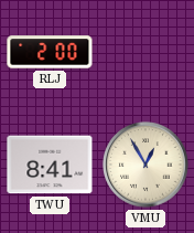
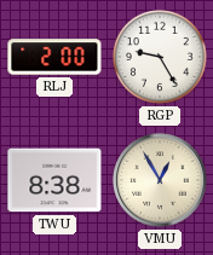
RGP: none -> 9:25 (160, 57)
TWU: 8:41 -> 8:38 (54, 180)
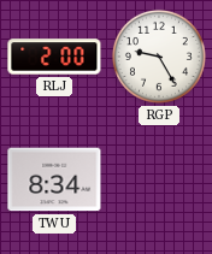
TWU: 8:38 -> 8:34 (54, 179)
VMU: 12:55 -> none (160, 180)
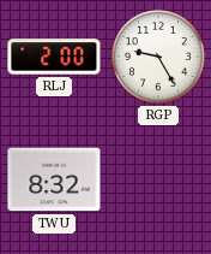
TWU: 8:34 -> 8:32 (54, 179)
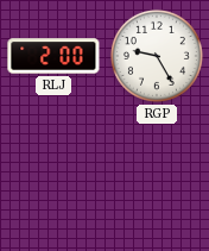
TWU: 8:32 -> none (54, 179)
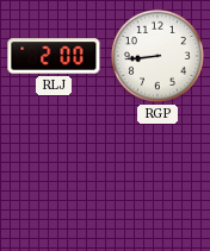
RGP: 9:25 -> 8:44 (157, 56)
